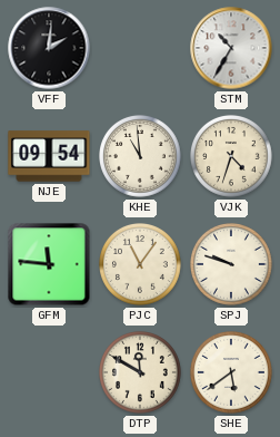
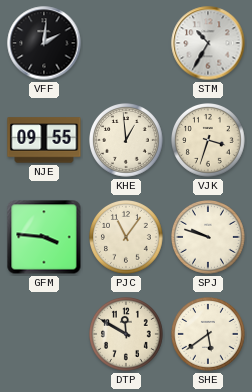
NJE: 09:54 -> 09:55 (44, 140)
KHE: 10:59 -> 12:59 (127, 141)
VJK: 4:33 -> 3:33 (209, 141)
GFM: 11:46 -> 3:46 (44, 237)
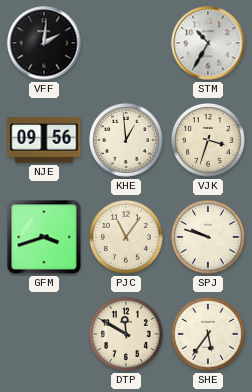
NJE: 09:55 -> 09:56 (44, 140)
GFM: 3:46 -> 3:42 (44, 237)
SHE: 5:39 -> 5:36 (209, 335)
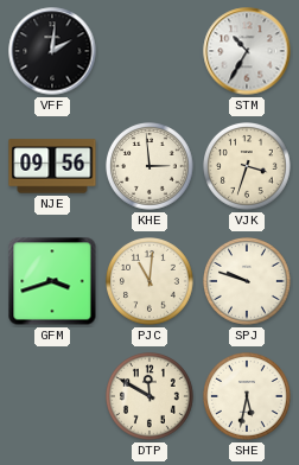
KHE: 12:59 -> 2:59 (151, 167)
PJC: 11:06 -> 11:01 (151, 282)
SHE: 5:36 -> 5:32 (248, 397)
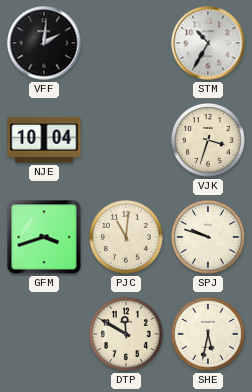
NJE: 09:56 -> 10:04 (44, 140)
KHE: 2:59 -> none (151, 167)
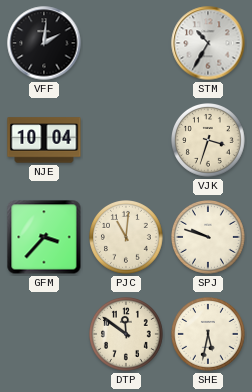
GFM: 3:42 -> 3:37 (44, 237)
DTP: 11:50 -> 11:51 (127, 335)
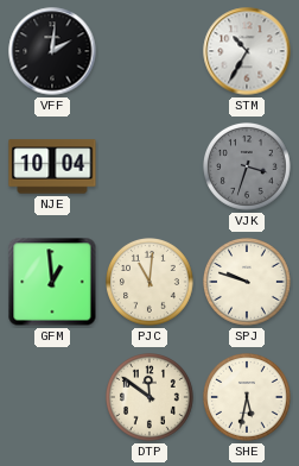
VJK dial: cream -> grey (248, 168)
GFM: 3:37 -> 12:59 (52, 282)
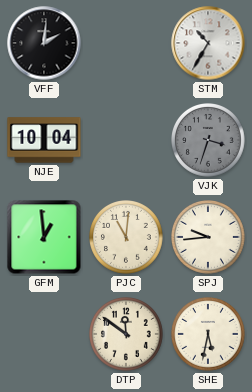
SPJ: 9:48 -> 9:44 (209, 238)
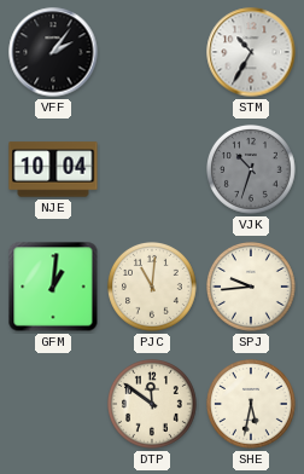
VFF: 2:01 -> 2:06 (53, 52)
VJK: 3:33 -> 10:33 (252, 170)
GFM: 12:59 -> 1:01 (53, 287)
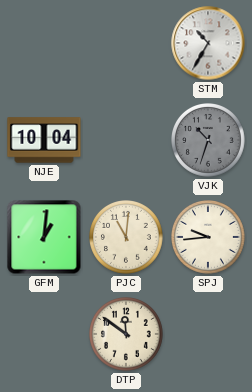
VFF: 2:06 -> none (53, 52)
SHE: 5:32 -> none (252, 405)
